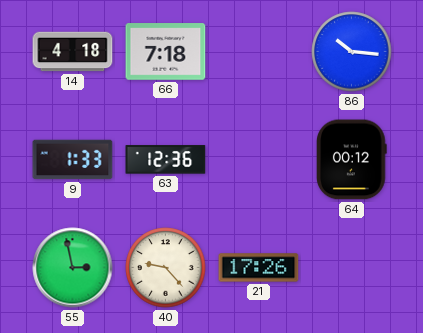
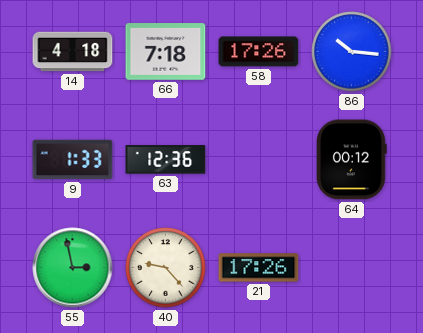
58: none -> 17:26 (259, 52)
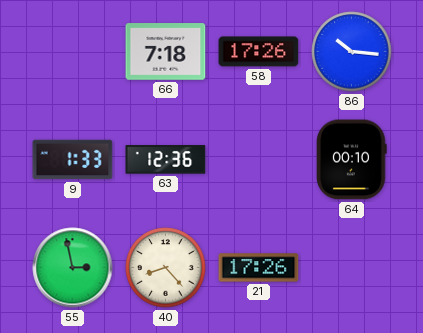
14: 4:18 -> none (73, 52)
64: 00:12 -> 00:10 (352, 160)
40: 9:23 -> 8:23 (166, 268)
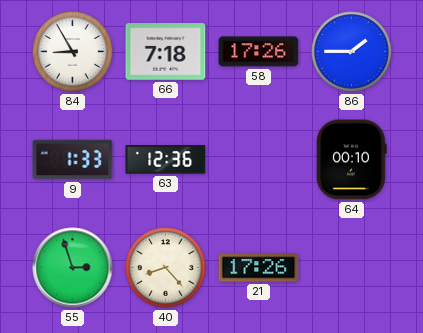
84: none -> 8:55 (73, 52)
86: 10:16 -> 1:45 (352, 52)
55: 2:58 -> 2:57 (73, 268)
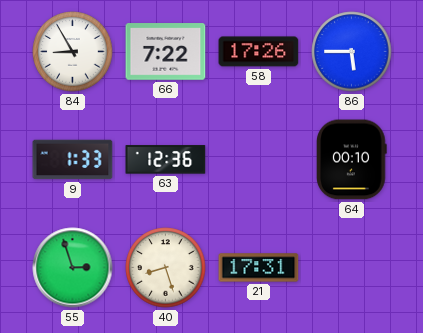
66: 7:18 -> 7:22 (166, 52)
86: 1:45 -> 5:45 (352, 52)
40: 8:23 -> 8:27 (166, 268)
21: 17:26 -> 17:31 (259, 268)
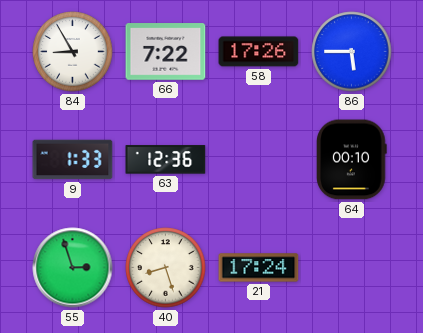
21: 17:31 -> 17:24 (259, 268)
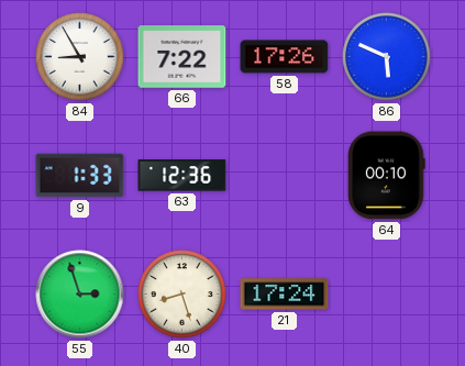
86: 5:45 -> 5:49 (387, 57)
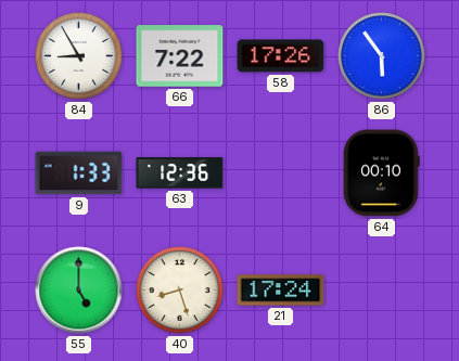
86: 5:49 -> 5:54 (382, 56)
55: 2:57 -> 5:00 (79, 291)
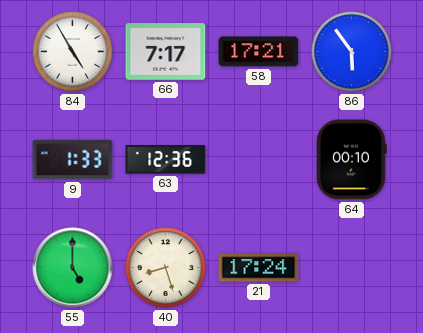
84: 8:55 -> 4:55 (73, 52)
66: 7:22 -> 7:17 (166, 52)
58: 17:26 -> 17:21 (259, 52)
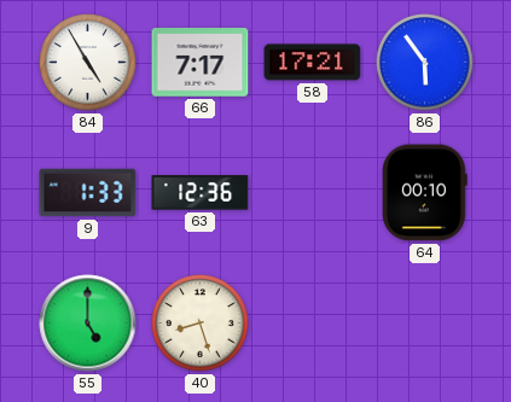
21: 17:24 -> none (259, 268)
